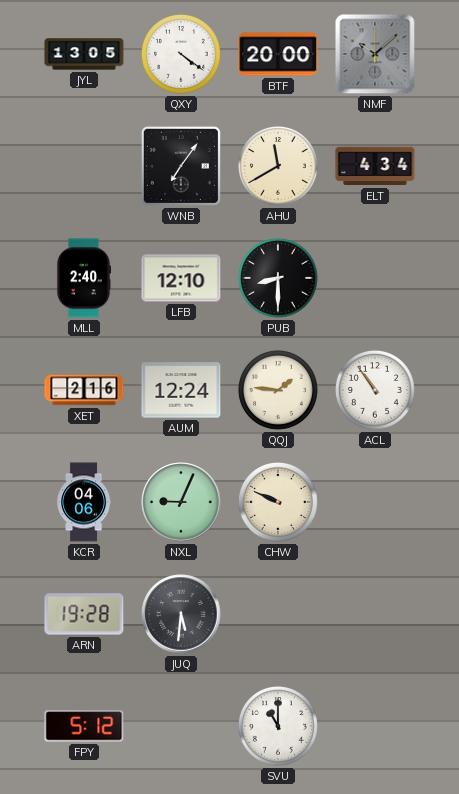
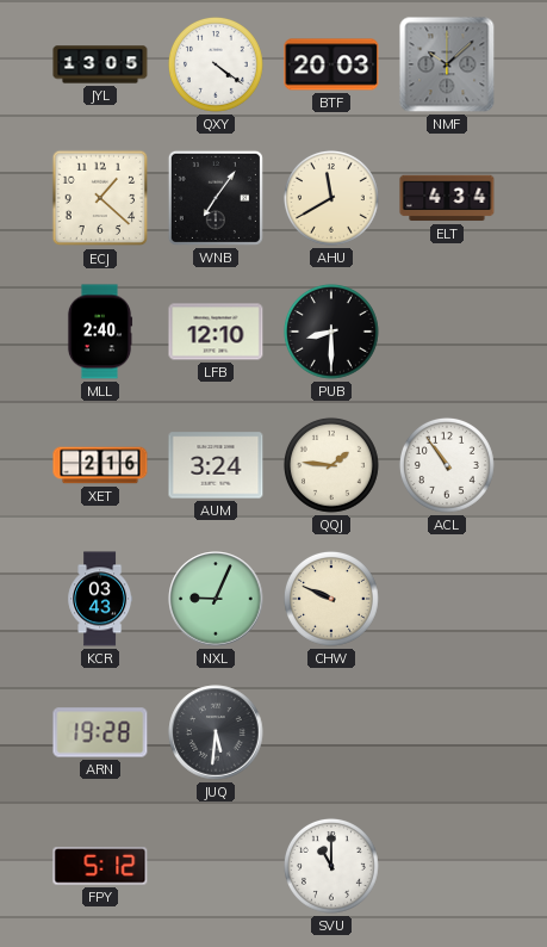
BTF: 20:00 -> 20:03 (331, 64)
ECJ: none -> 1:22 (100, 198)
AUM: 12:24 -> 3:24 (216, 465)
KCR: 04:06 -> 03:43 (100, 599)
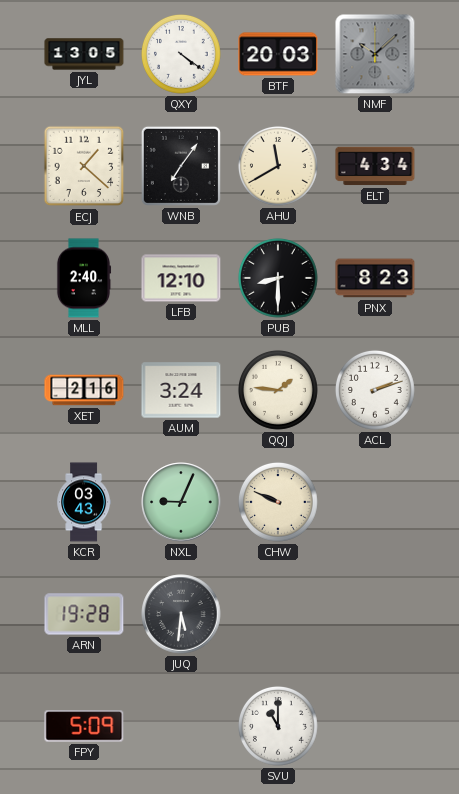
PNX: none -> 8:23 (375, 278)
ACL: 10:54 -> 2:12 (375, 390)
FPY: 5:12 -> 5:09 (84, 726)
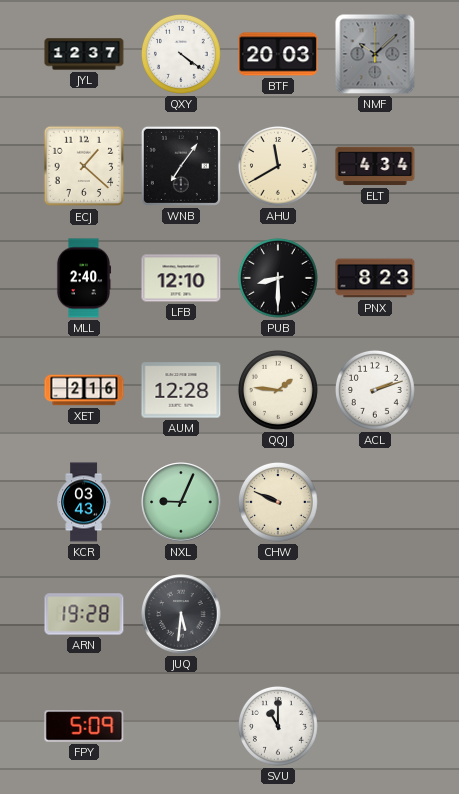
JYL: 13:05 -> 12:37 (84, 54)
AUM: 3:24 -> 12:28 (181, 390)
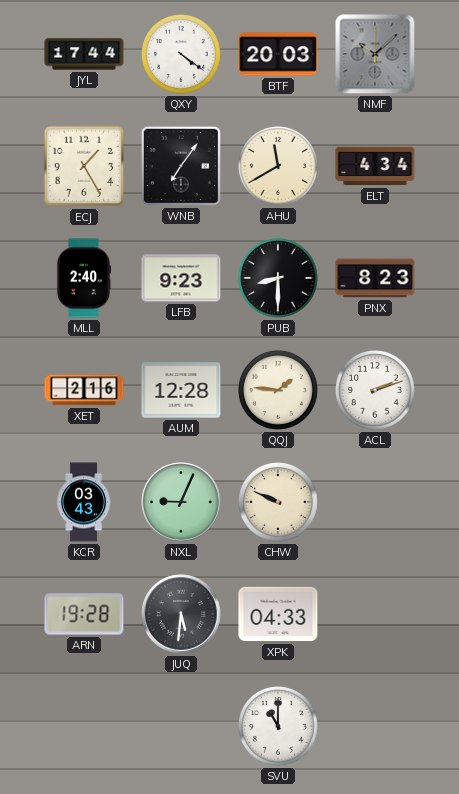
JYL: 12:37 -> 17:44 (84, 54)
ECJ: 1:22 -> 1:25 (84, 166)
LFB: 12:10 -> 9:23 (181, 278)
XPK: none -> 04:33 (278, 614)
FPY: 5:09 -> none (84, 726)
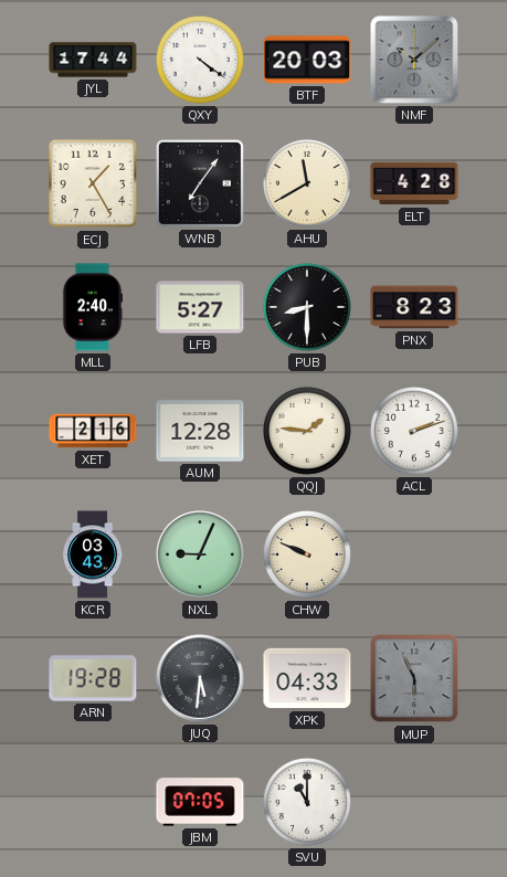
ELT: 4:34 -> 4:28 (414, 183)
LFB: 9:23 -> 5:27 (200, 307)
MUP: none -> 5:56 (414, 678)
JBM: none -> 07:05 (200, 802)
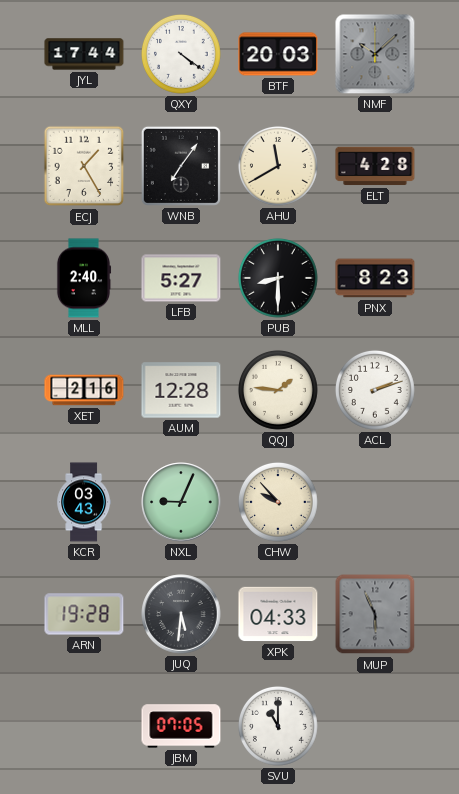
CHW: 9:49 -> 9:53 (278, 502)
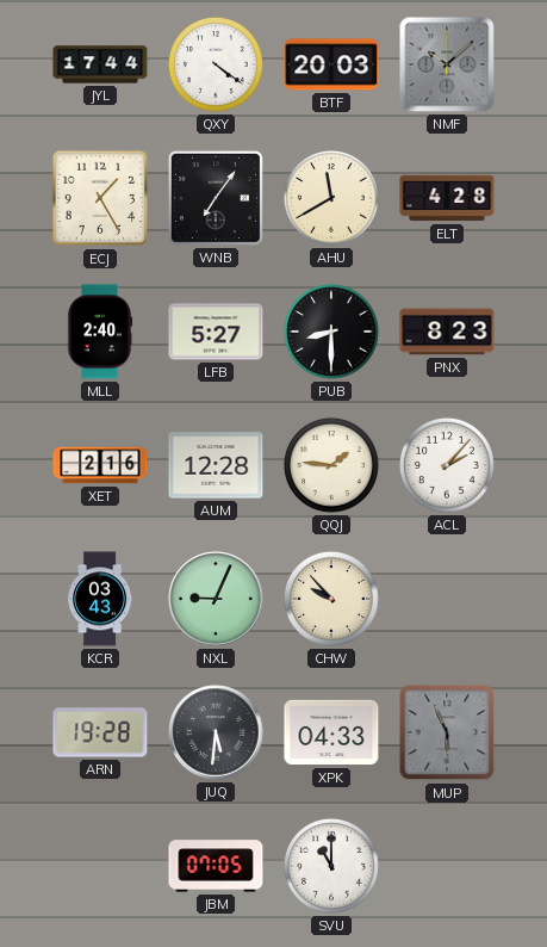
ACL: 2:12 -> 2:07 (447, 465)
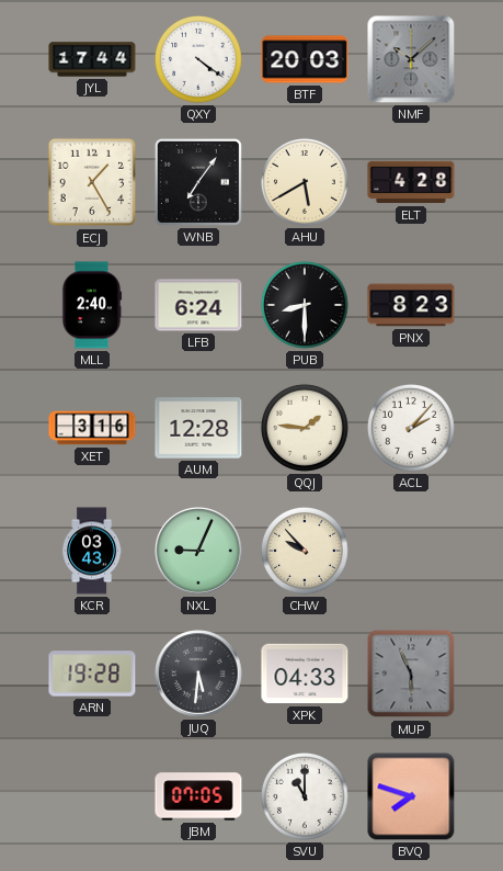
AHU: 11:40 -> 5:40 (305, 182)
LFB: 5:27 -> 6:24 (198, 305)
XET: 2:16 -> 3:16 (92, 428)
BVQ: none -> 7:48 (411, 796)
